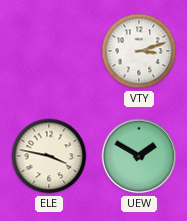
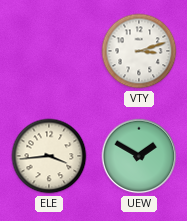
ELE: 3:47 -> 3:44 (49, 156)
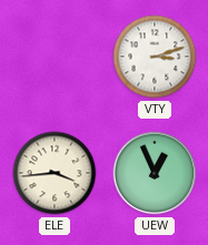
UEW: 1:50 -> 12:56 (155, 173)
